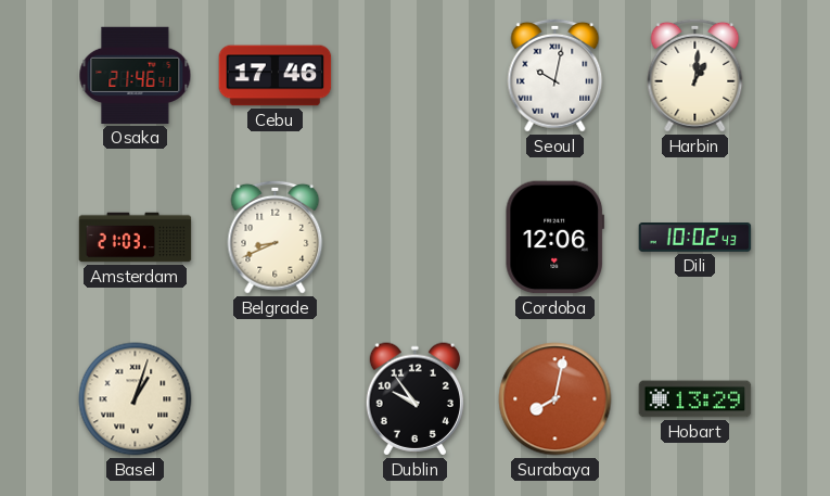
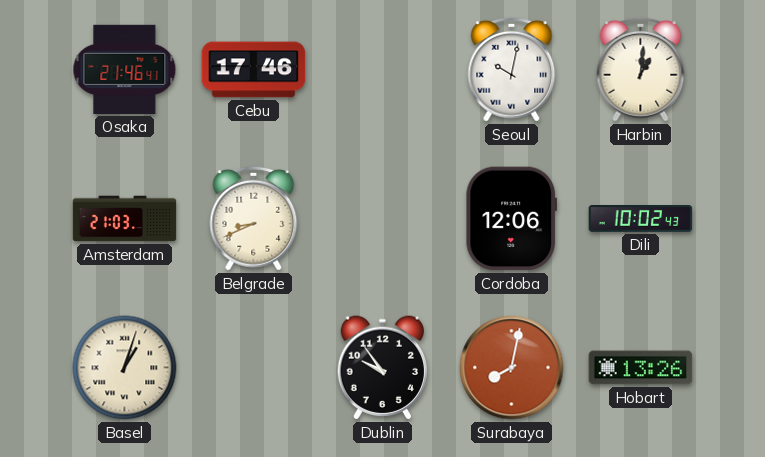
Hobart: 13:29 -> 13:26 (641, 368)
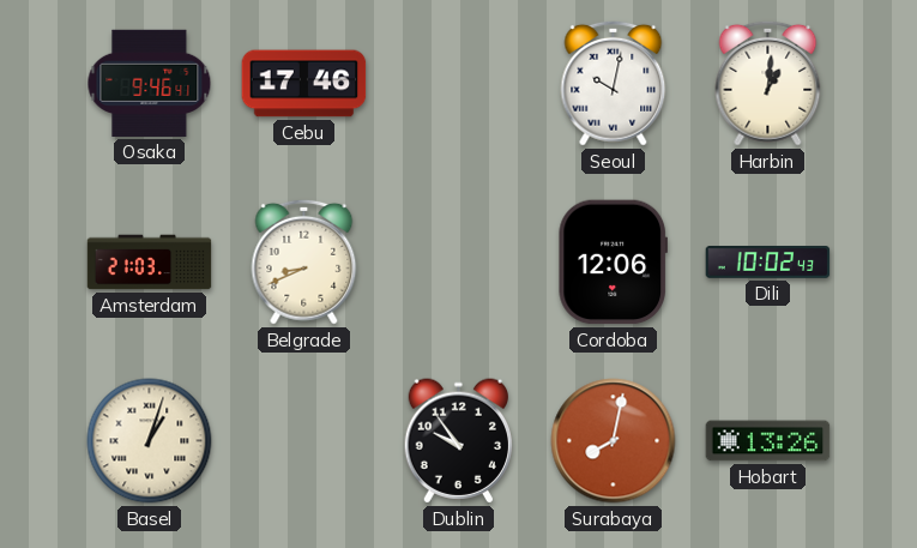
Osaka: 21:46 -> 9:46 (150, 83)
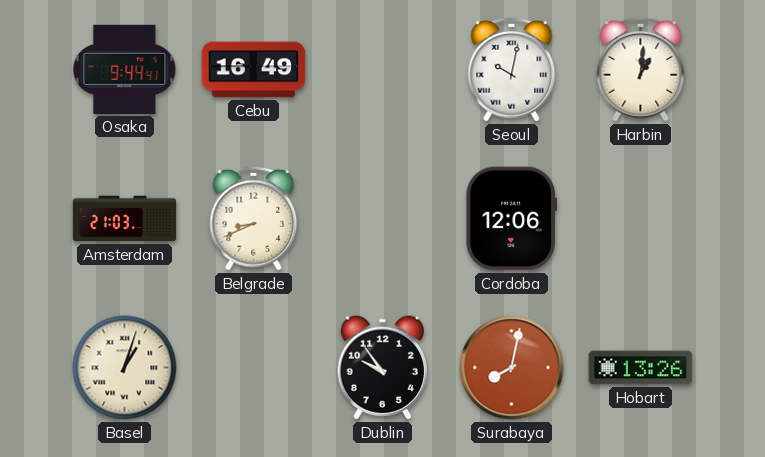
Osaka: 9:46 -> 9:44 (125, 69)
Cebu: 17:46 -> 16:49 (254, 70)
Dili: 10:02 -> none (768, 263)
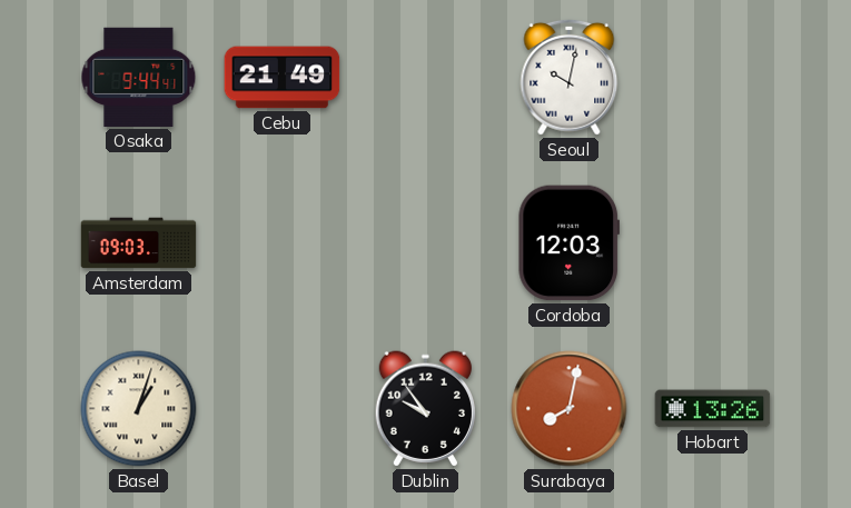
Cebu: 16:49 -> 21:49 (283, 78)
Harbin: 1:01 -> none (641, 69)
Amsterdam: 21:03 -> 09:03 (139, 243)
Belgrade: 8:41 -> none (254, 218)
Cordoba: 12:06 -> 12:03 (568, 243)
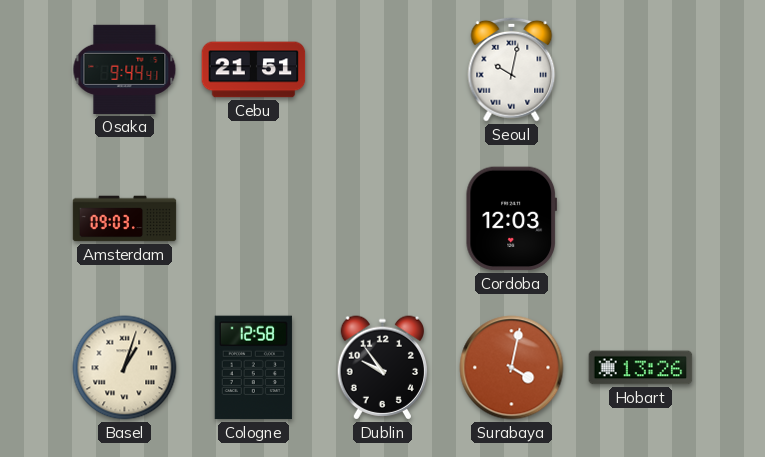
Cebu: 21:49 -> 21:51 (254, 70)
Cologne: none -> 12:58 (253, 368)
Surabaya: 8:02 -> 4:02 (512, 368)
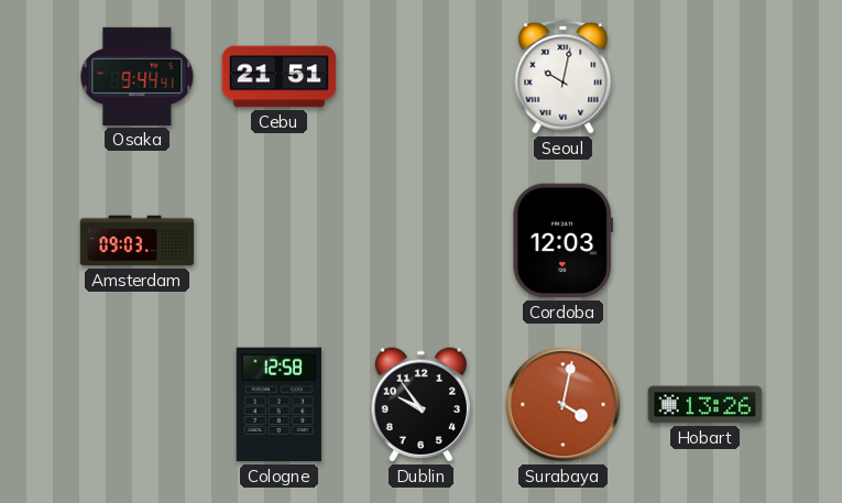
Basel: 1:03 -> none (125, 368)
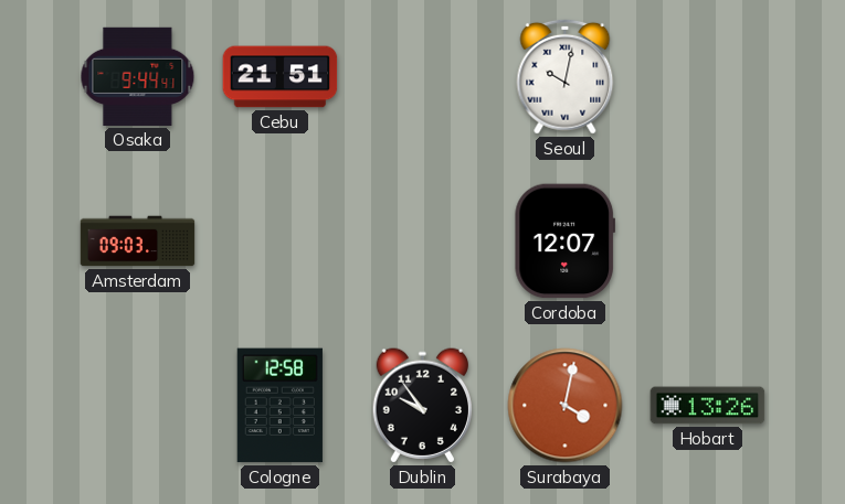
Cordoba: 12:03 -> 12:07 (564, 242)
